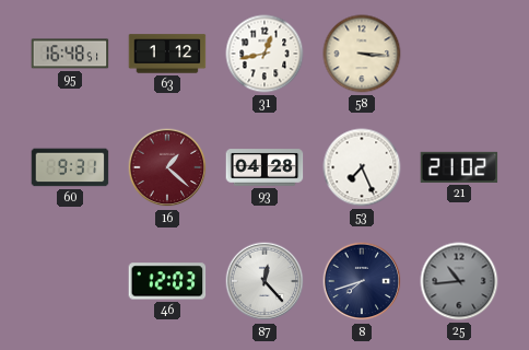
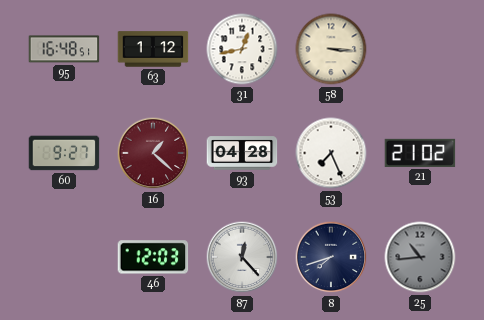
60: 9:31 -> 9:27 (64, 153)
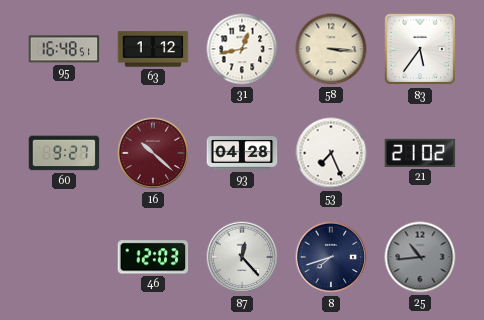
83: none -> 5:36 (420, 49)
16: 1:22 -> 10:22 (153, 153)
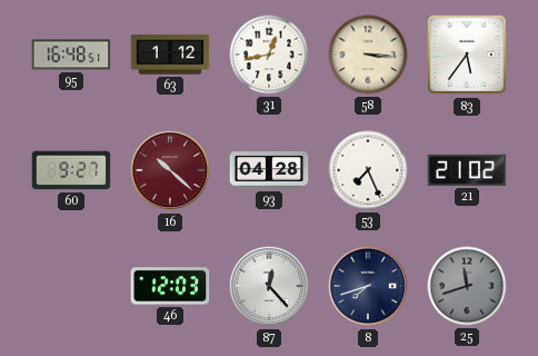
25: 10:44 -> 11:42 (467, 286)
